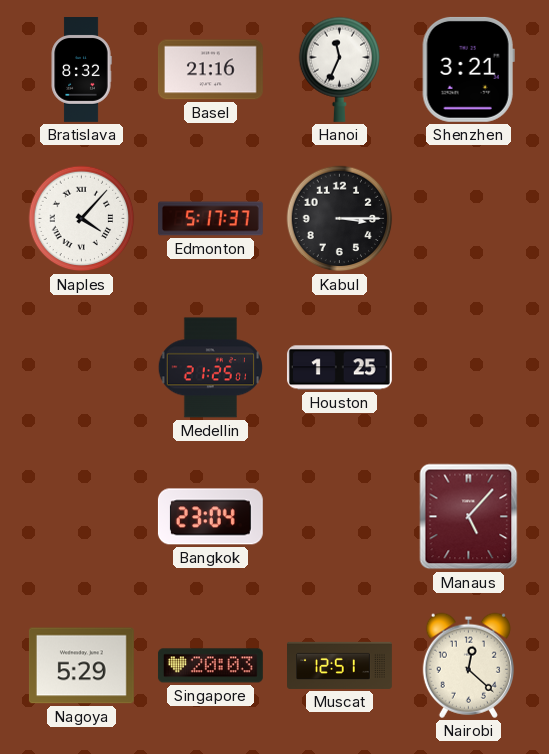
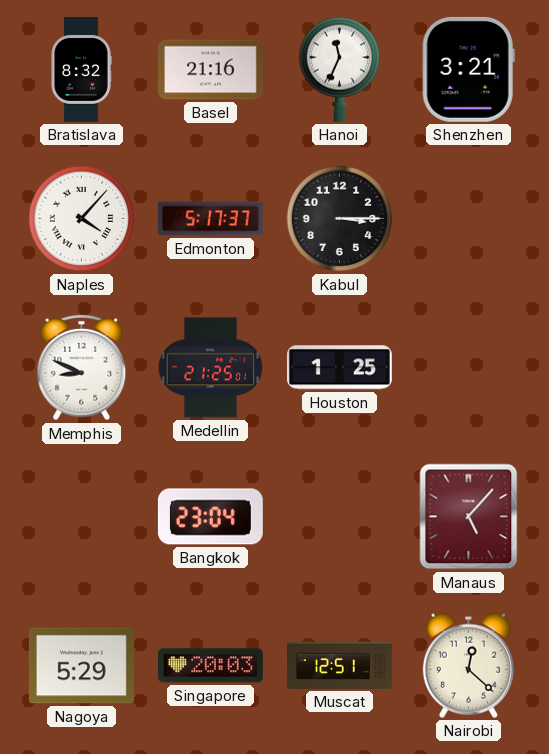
Memphis: none -> 8:49 (82, 368)
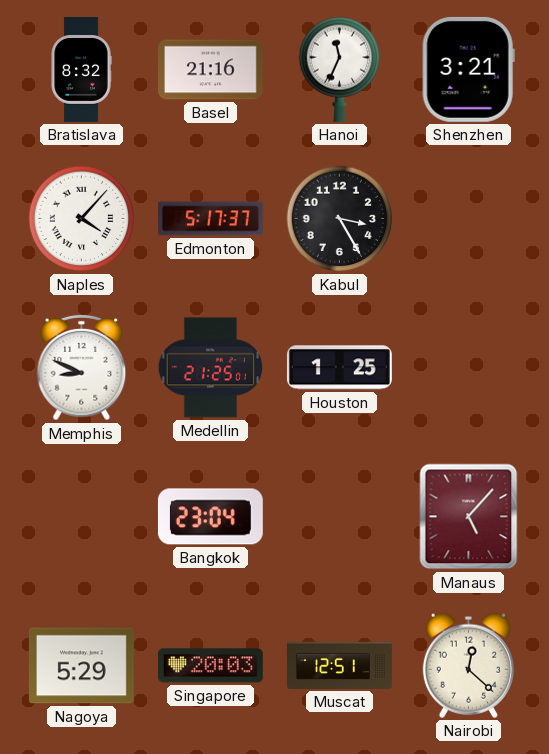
Kabul: 3:15 -> 3:25 (340, 219)
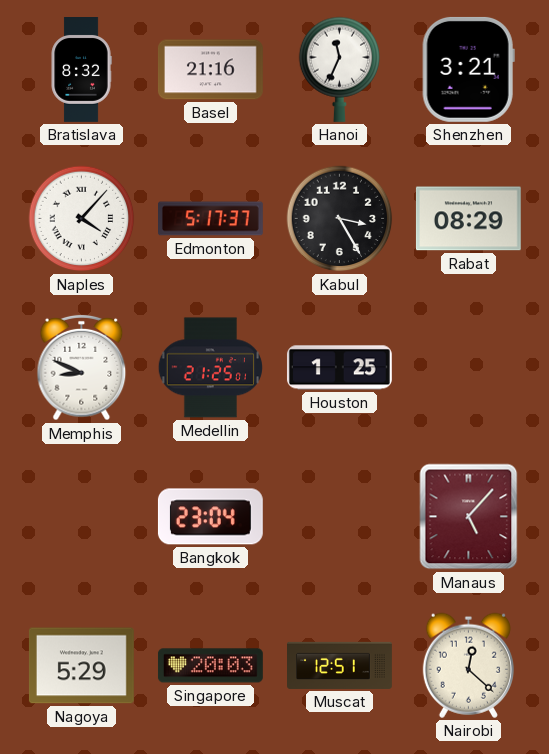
Rabat: none -> 08:29 (468, 219)
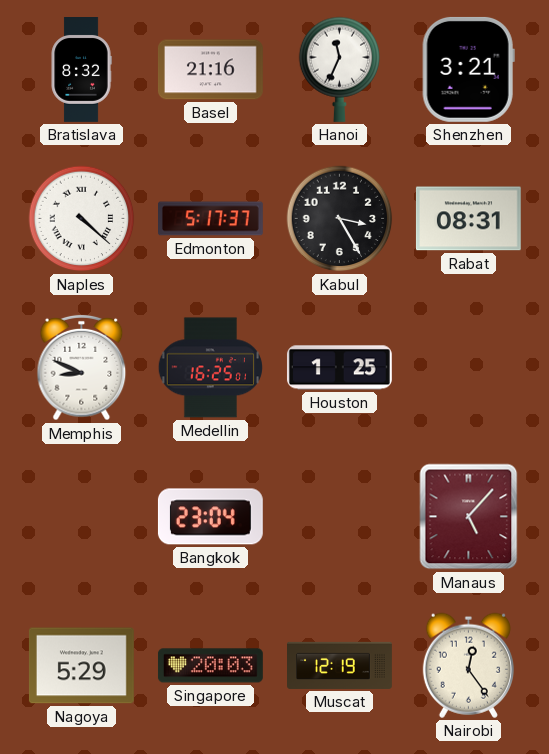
Naples: 4:07 -> 4:22 (82, 219)
Rabat: 08:29 -> 08:31 (468, 219)
Medellin: 21:25 -> 16:25 (210, 368)
Muscat: 12:51 -> 12:19 (340, 665)
Nairobi: 12:22 -> 12:24 (468, 665)
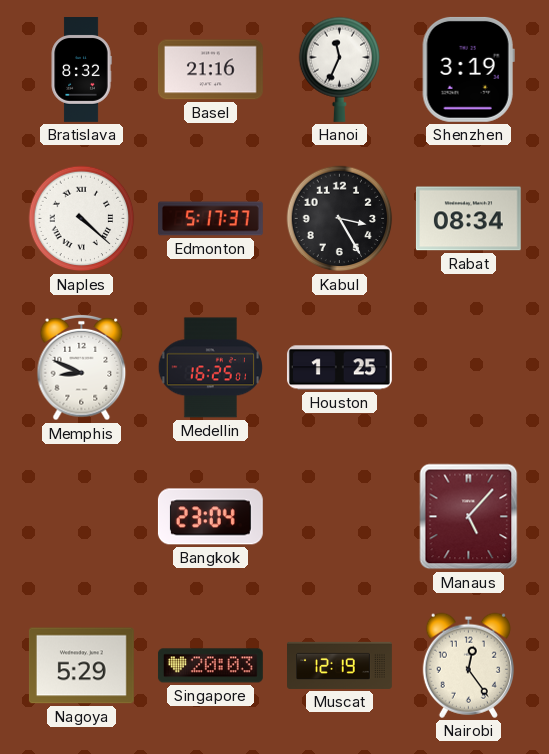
Shenzhen: 3:21 -> 3:19 (468, 69)
Rabat: 08:31 -> 08:34 (468, 219)
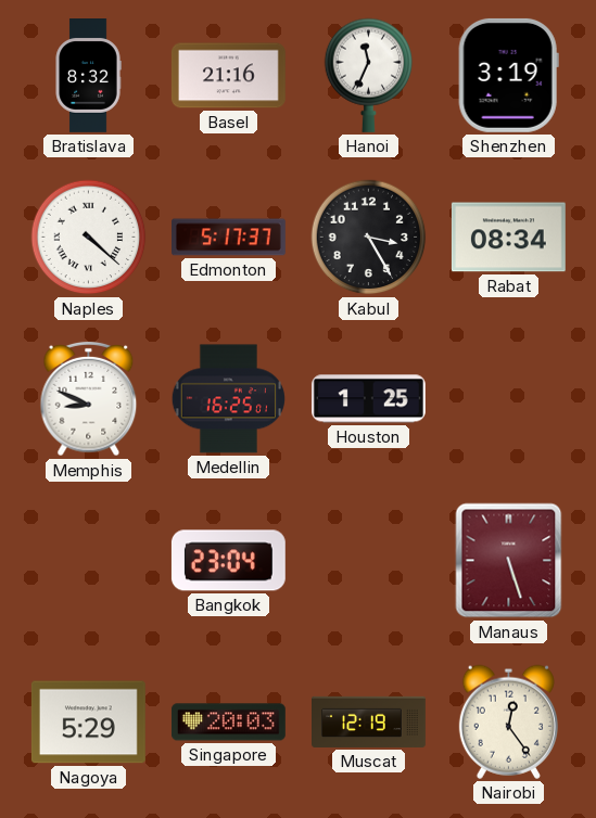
Manaus: 5:07 -> 5:27 (509, 561)
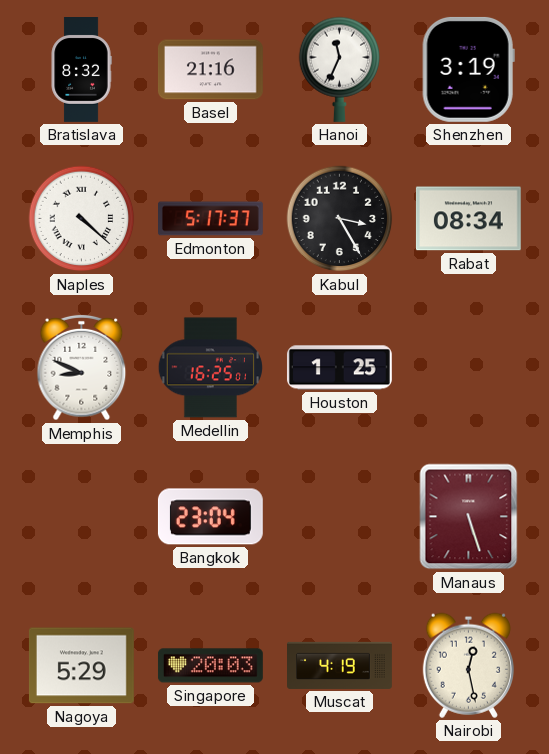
Muscat: 12:19 -> 4:19 (340, 665)
Nairobi: 12:24 -> 12:28 (468, 665)
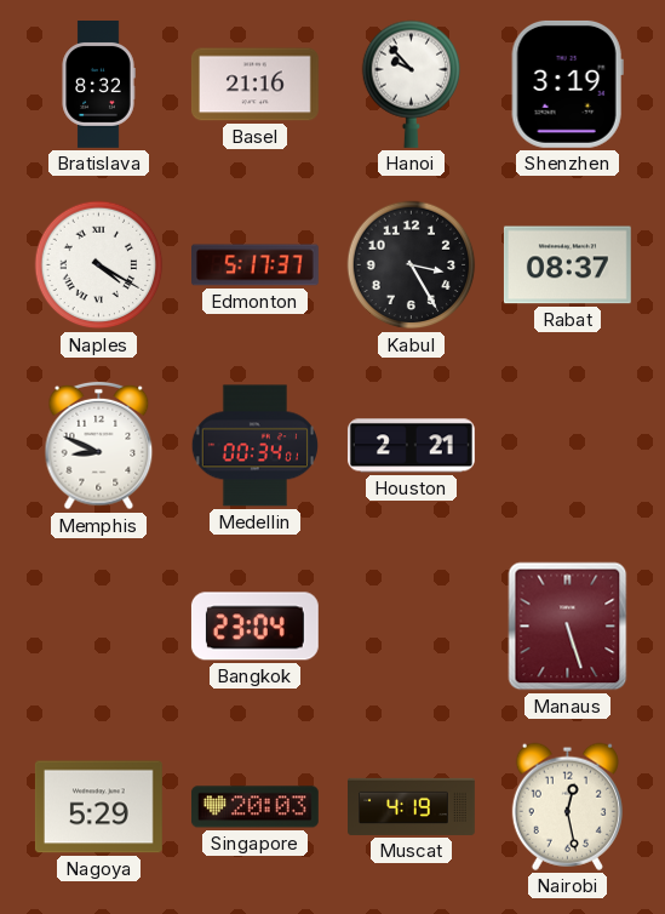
Hanoi: 11:34 -> 9:53 (412, 84)
Naples: 4:22 -> 4:20 (99, 265)
Rabat: 08:34 -> 08:37 (567, 265)
Medellin: 16:25 -> 00:34 (254, 446)
Houston: 1:25 -> 2:21 (411, 446)
